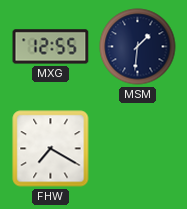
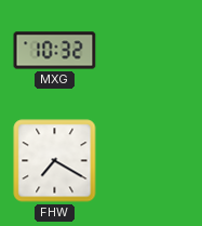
MXG: 12:55 -> 10:32 (55, 51)
MSM: 1:31 -> none (138, 47)
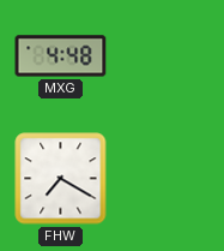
MXG: 10:32 -> 4:48 (61, 56)
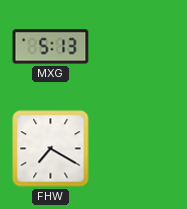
MXG: 4:48 -> 5:13 (51, 47)
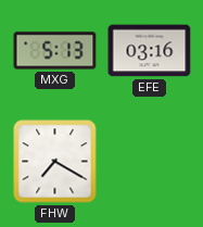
EFE: none -> 03:16 (150, 51)
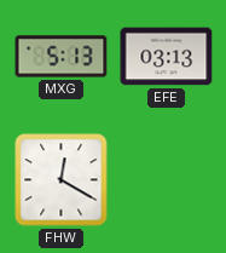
EFE: 03:16 -> 03:13 (167, 57)
FHW: 7:20 -> 12:20 (62, 180)
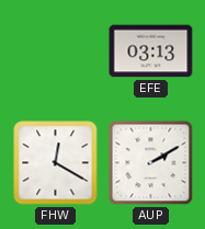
MXG: 5:13 -> none (62, 57)
AUP: none -> 2:10 (151, 163)
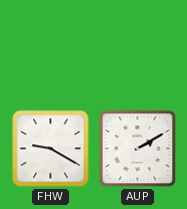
EFE: 03:13 -> none (151, 51)
FHW: 12:20 -> 9:20 (51, 149)
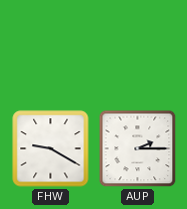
AUP: 2:10 -> 2:15 (138, 149)
